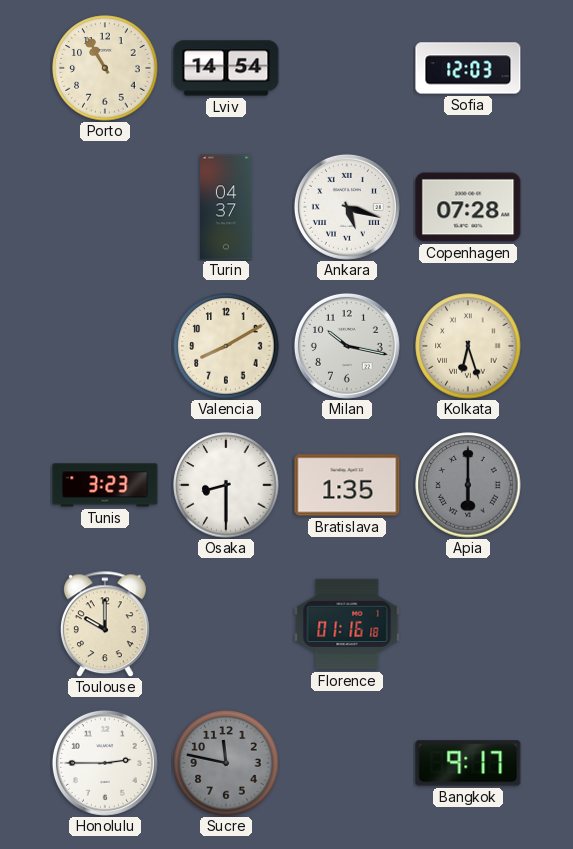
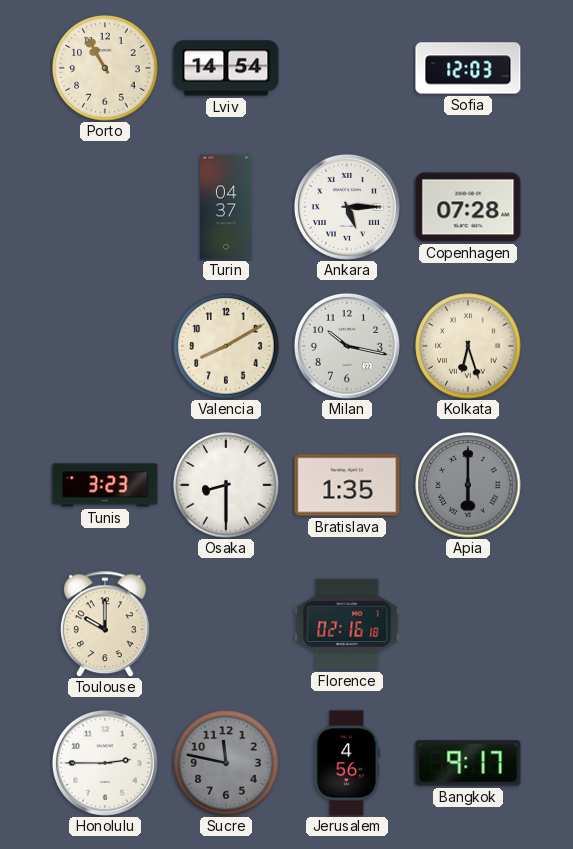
Ankara: 5:18 -> 5:15 (347, 207)
Florence: 01:16 -> 02:16 (347, 624)
Jerusalem: none -> 4:56 (347, 763)
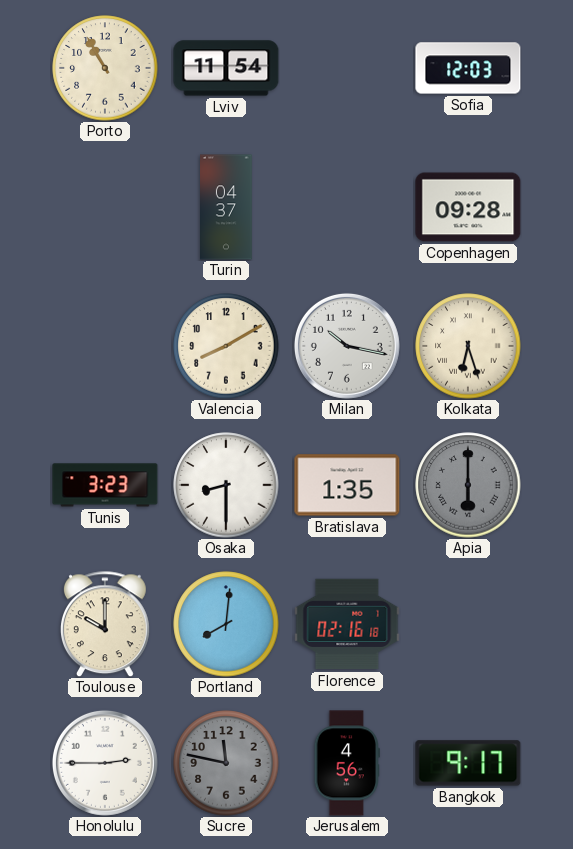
Lviv: 14:54 -> 11:54 (226, 68)
Ankara: 5:15 -> none (347, 207)
Copenhagen: 07:28 -> 09:28 (468, 207)
Portland: none -> 8:01 (226, 624)
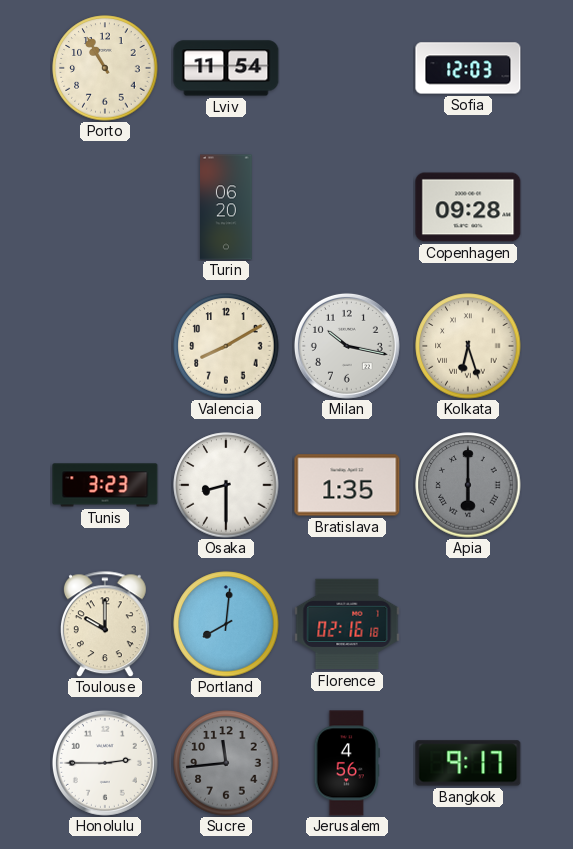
Turin: 04:37 -> 06:20 (227, 207)
Sucre: 11:47 -> 11:44 (226, 763)
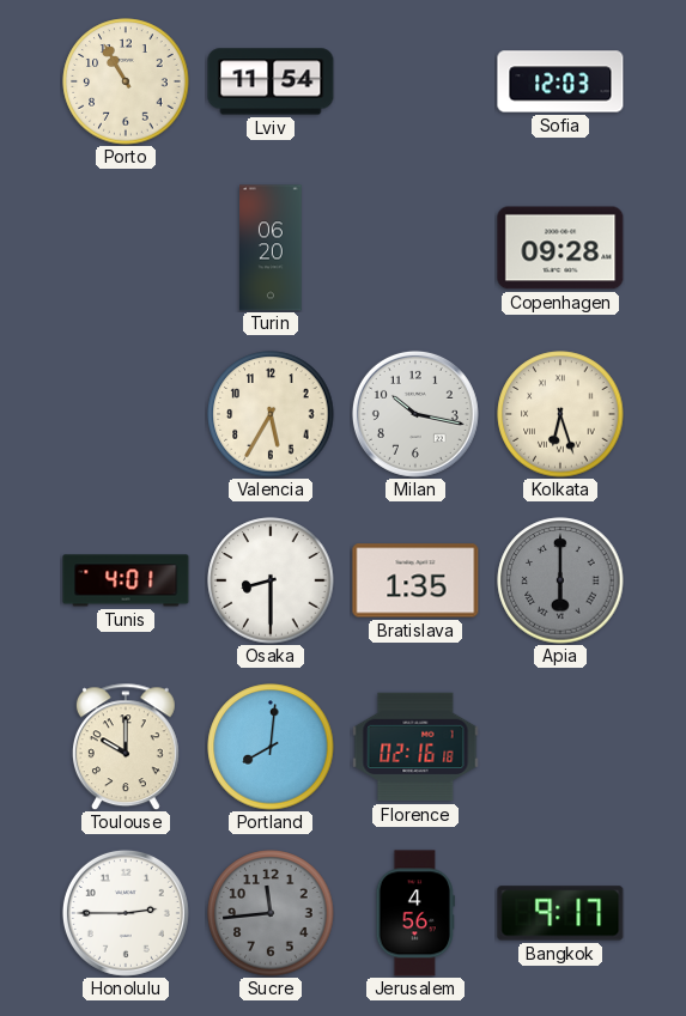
Valencia: 8:10 -> 5:35 (271, 414)
Tunis: 3:23 -> 4:01 (126, 580)
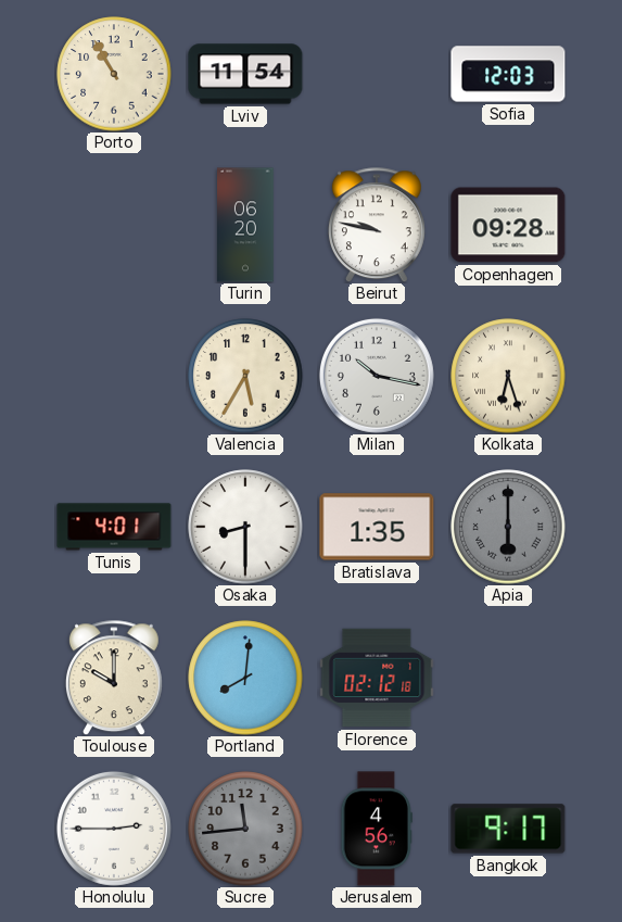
Beirut: none -> 9:47 (377, 225)
Florence: 02:16 -> 02:12 (377, 678)
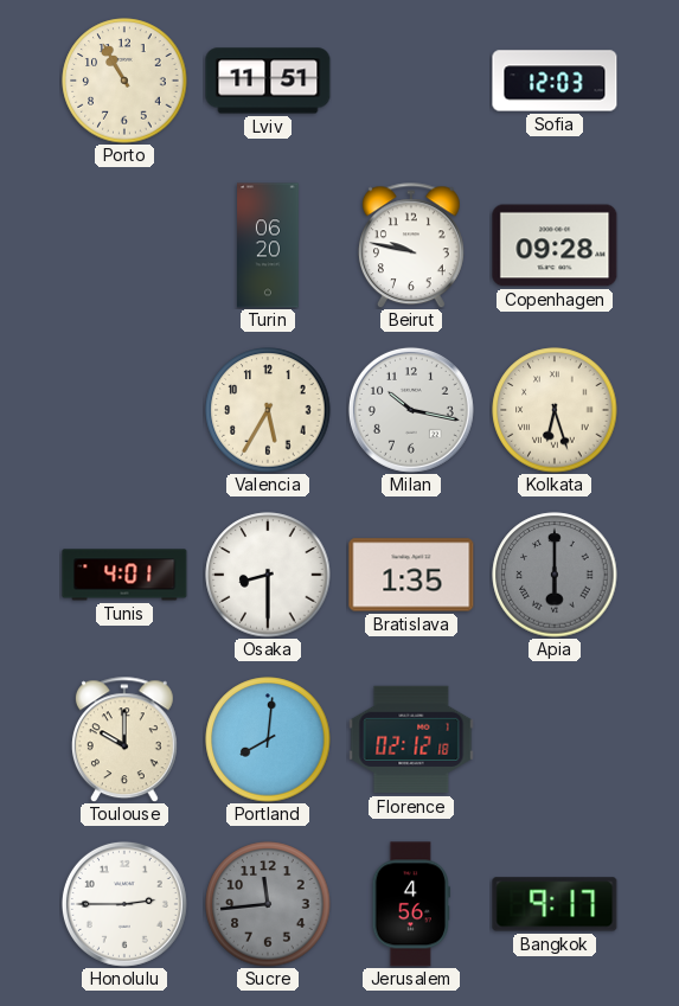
Lviv: 11:54 -> 11:51 (268, 81)
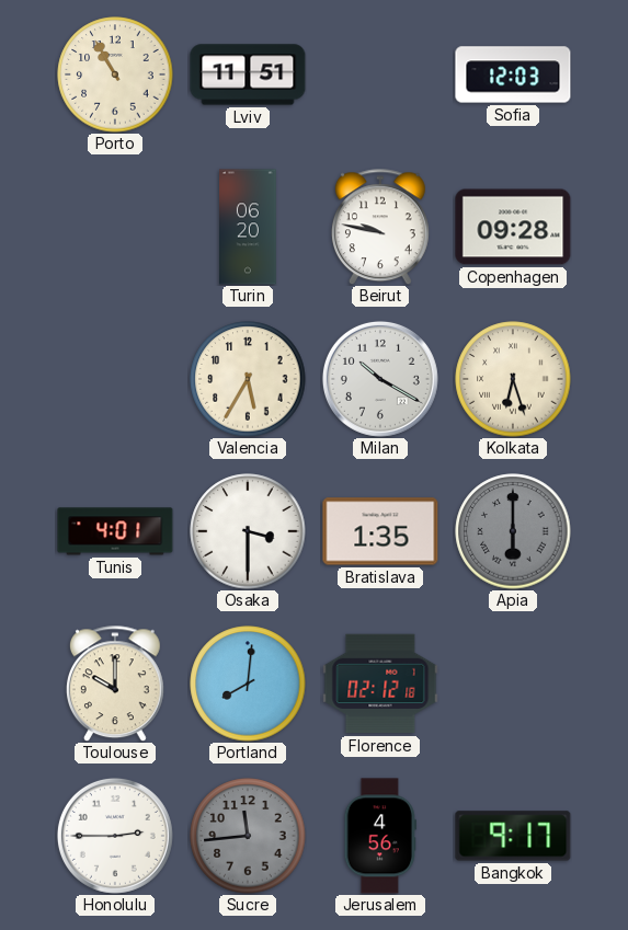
Milan: 10:17 -> 10:20 (380, 379)
Osaka: 8:30 -> 3:30 (248, 531)
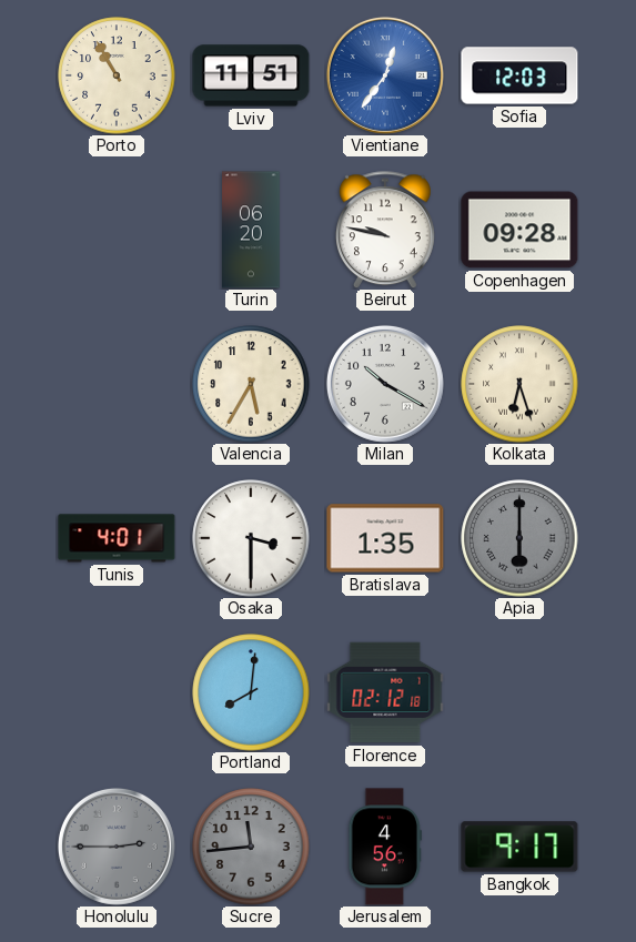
Vientiane: none -> 12:36 (385, 75)
Toulouse: 10:00 -> none (115, 684)
Honolulu dial: white -> grey (117, 847)
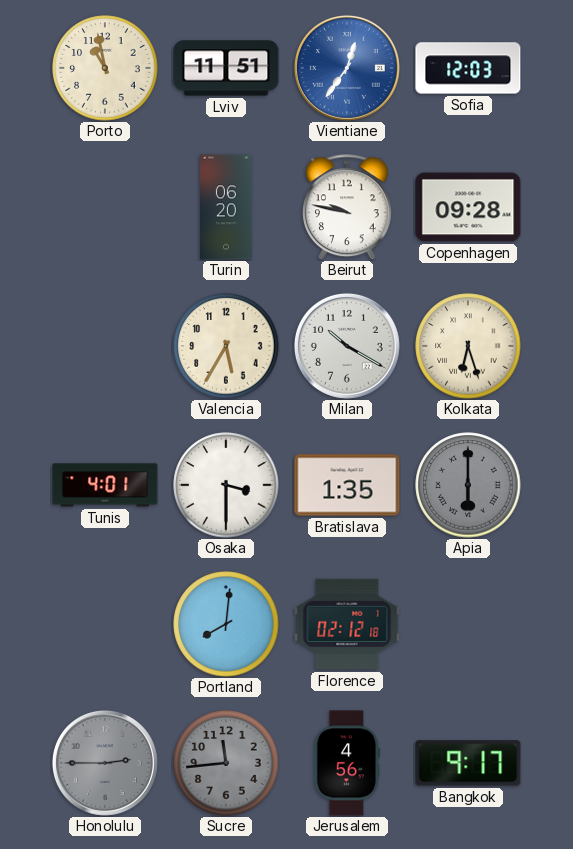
Porto: 10:55 -> 10:58 (105, 68)
